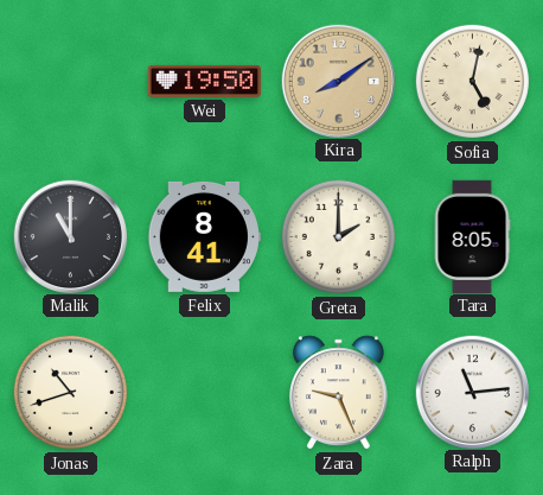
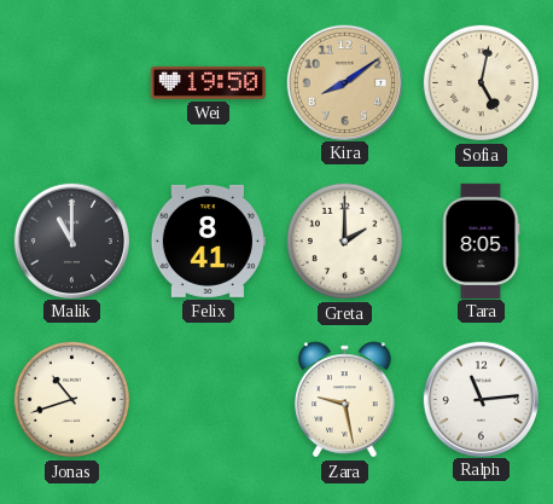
Zara: 9:26 -> 9:28 (345, 400)
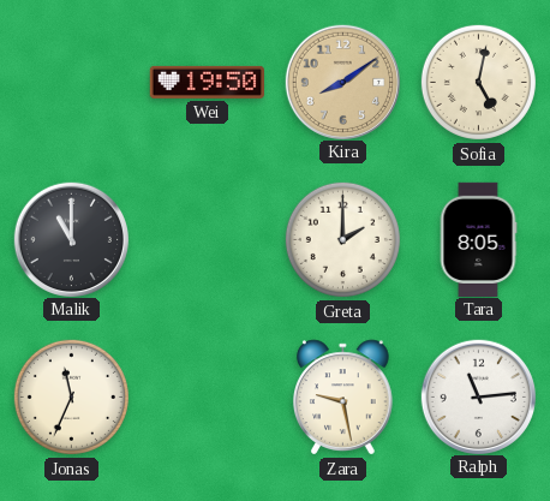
Felix: 8:41 -> none (208, 241)
Jonas: 10:42 -> 11:34 (71, 396)
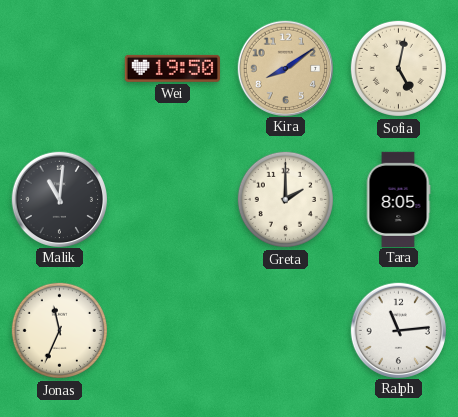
Malik: 11:00 -> 11:01 (59, 199)
Zara: 9:28 -> none (343, 398)
